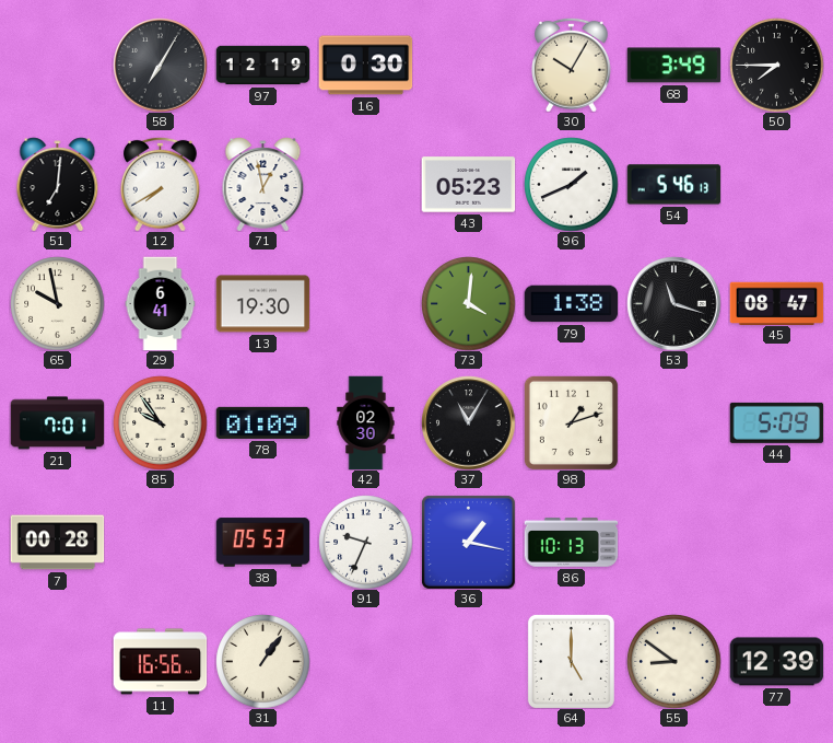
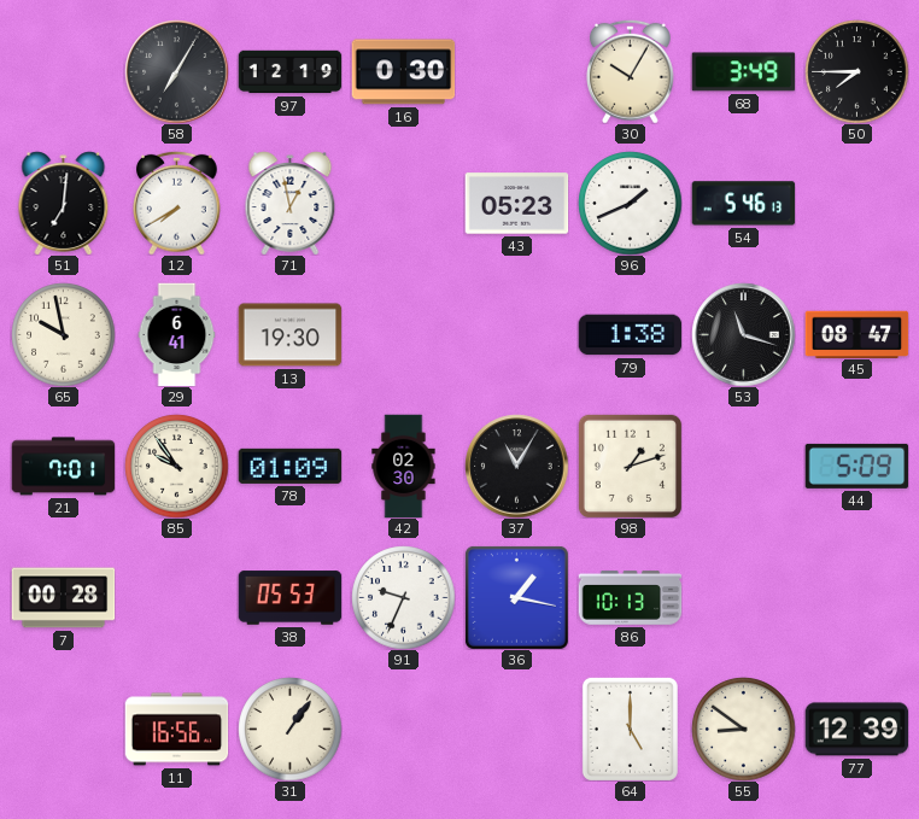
73: 4:01 -> none (468, 303)
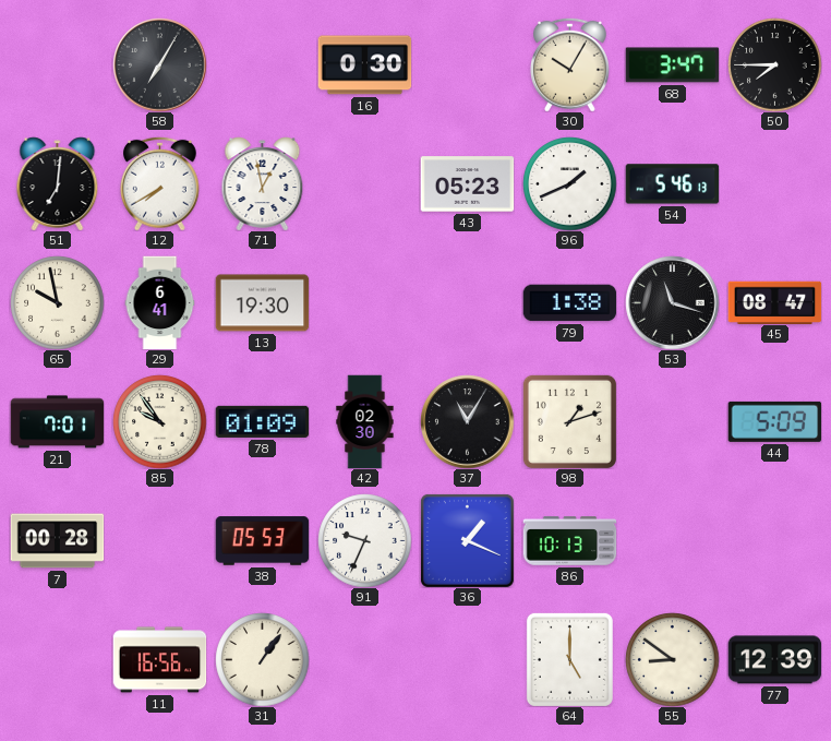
97: 12:19 -> none (289, 72)
68: 3:49 -> 3:47 (672, 65)
36: 1:17 -> 1:19 (467, 540)
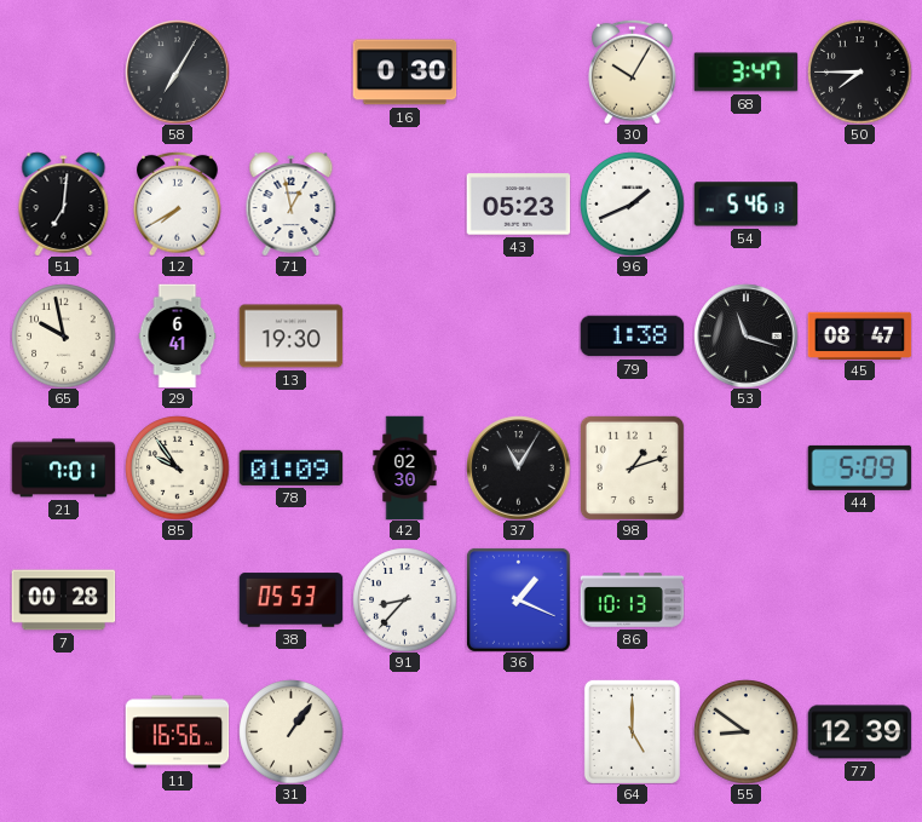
91: 9:34 -> 8:37 (404, 599)
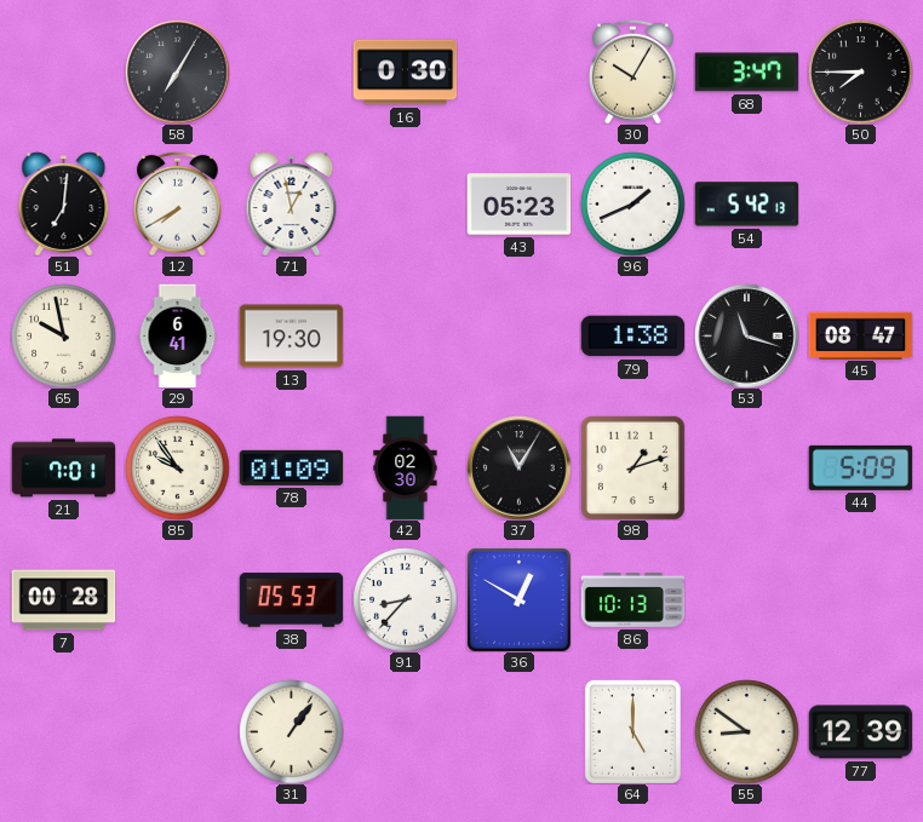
54: 5:46 -> 5:42 (746, 205)
36: 1:19 -> 12:50 (518, 599)
11: 16:56 -> none (177, 732)
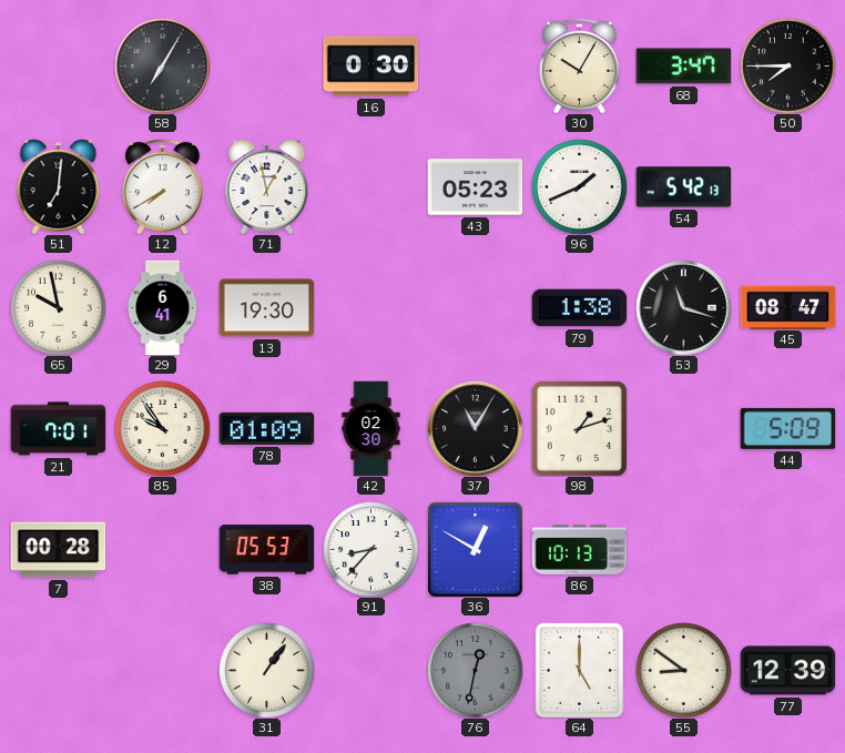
76: none -> 12:32 (475, 670)
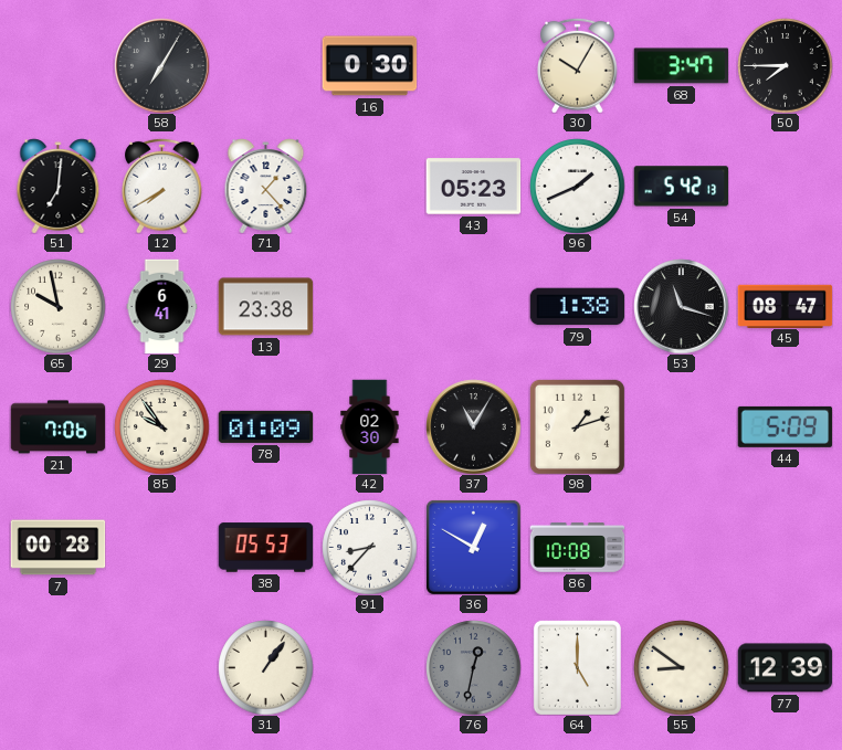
71: 12:58 -> 1:23 (266, 186)
13: 19:30 -> 23:38 (265, 307)
21: 7:01 -> 7:06 (57, 427)
86: 10:13 -> 10:08 (577, 548)
